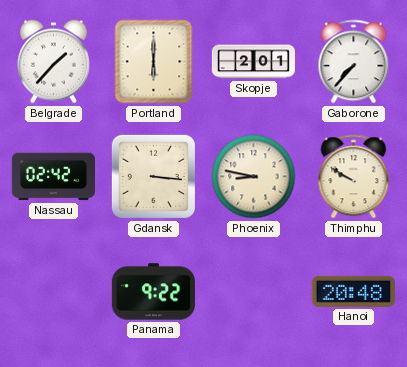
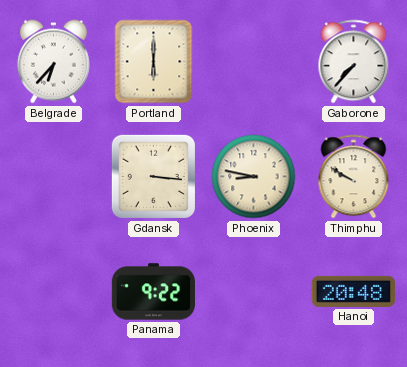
Belgrade: 1:37 -> 6:37 (53, 62)
Skopje: 2:01 -> none (253, 62)
Nassau: 02:42 -> none (53, 177)
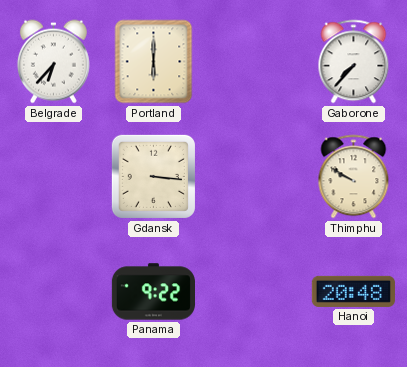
Phoenix: 8:47 -> none (254, 177)
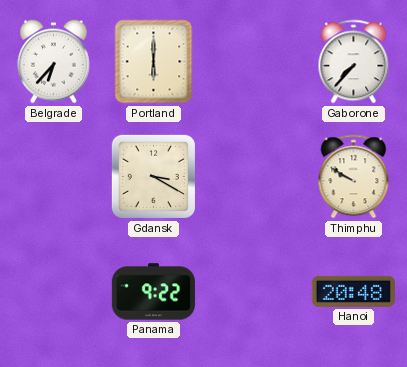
Gdansk: 3:16 -> 3:20 (153, 176)
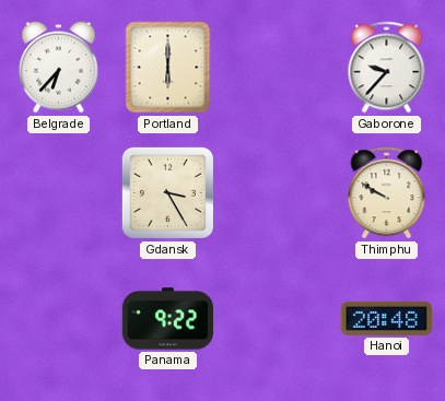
Gaborone: 7:37 -> 9:37 (387, 68)
Gdansk: 3:20 -> 3:25 (167, 192)
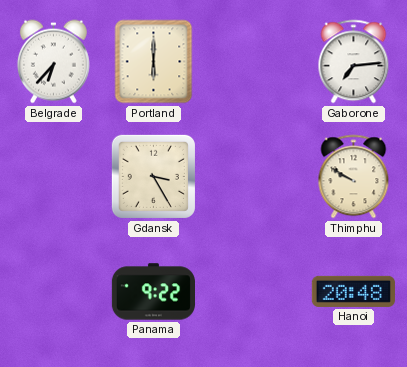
Gaborone: 9:37 -> 7:14 (354, 62)
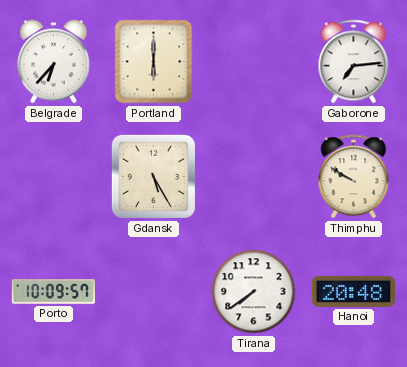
Gdansk: 3:25 -> 5:25 (153, 176)
Porto: none -> 10:09 (53, 292)
Panama: 9:22 -> none (153, 292)
Tirana: none -> 7:39 (254, 292)
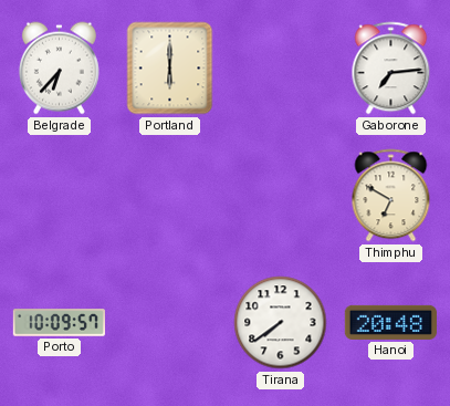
Gdansk: 5:25 -> none (153, 176)
Thimphu: 9:50 -> 6:50 (391, 196)
